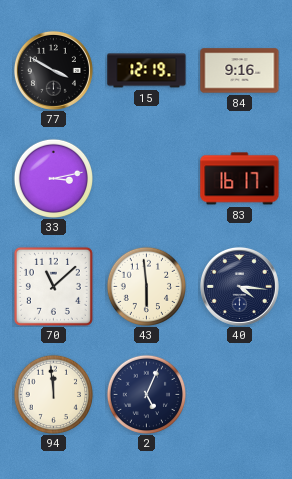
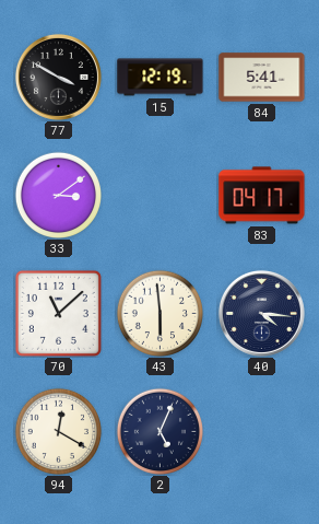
84: 9:16 -> 5:41 (262, 78)
33: 3:13 -> 3:09 (58, 195)
83: 16:17 -> 04:17 (262, 196)
94: 11:59 -> 12:20 (58, 431)
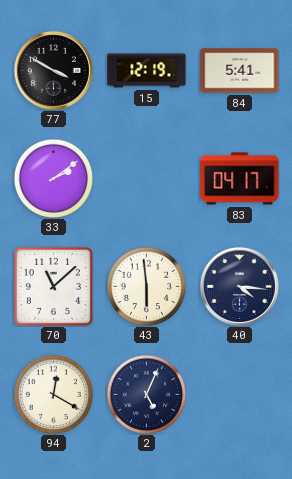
33: 3:09 -> 2:09 (53, 178)
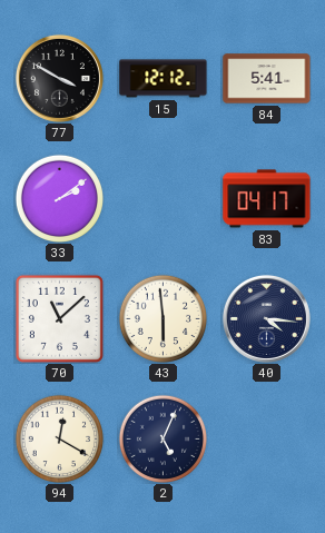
15: 12:19 -> 12:12 (164, 79)
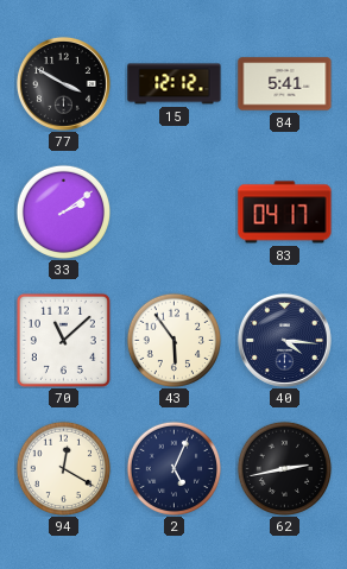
43: 5:59 -> 5:54 (173, 340)
62: none -> 2:43 (284, 468)
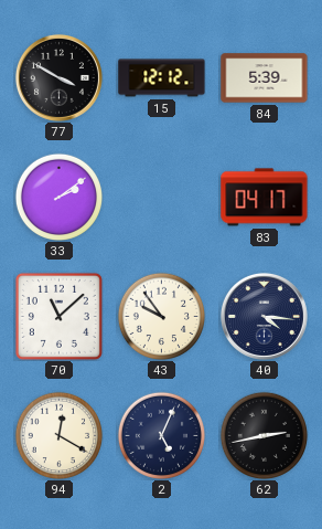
84: 5:41 -> 5:39 (265, 78)
43: 5:54 -> 9:54 (161, 316)
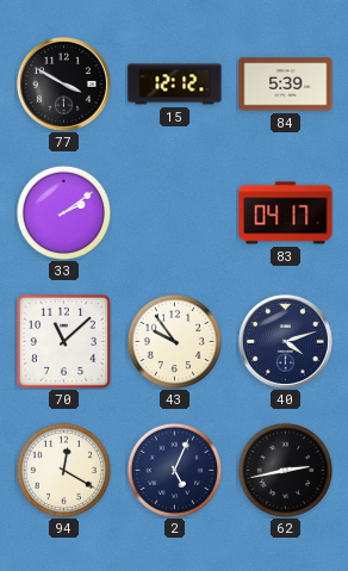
40: 4:16 -> 4:12 (285, 341)
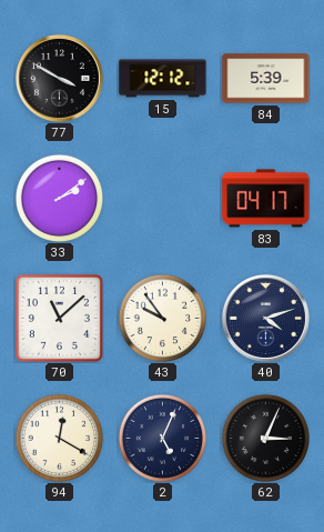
62: 2:43 -> 3:04 (265, 438)
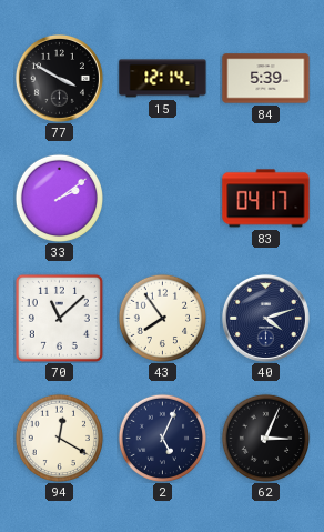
15: 12:12 -> 12:14 (163, 79)
43: 9:54 -> 7:54 (162, 318)
